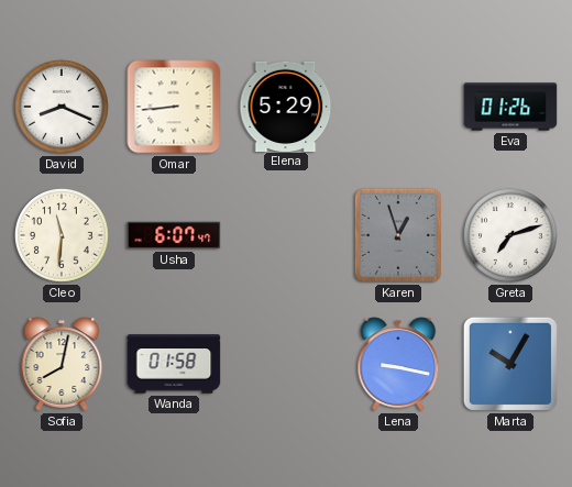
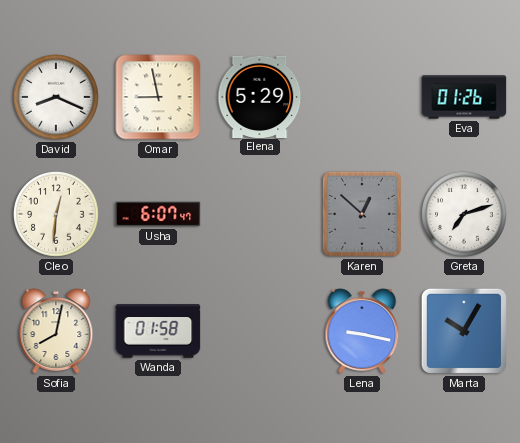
Omar: 8:44 -> 8:58 (158, 97)
Cleo: 11:31 -> 12:31 (56, 214)
Karen: 12:57 -> 12:52 (362, 214)
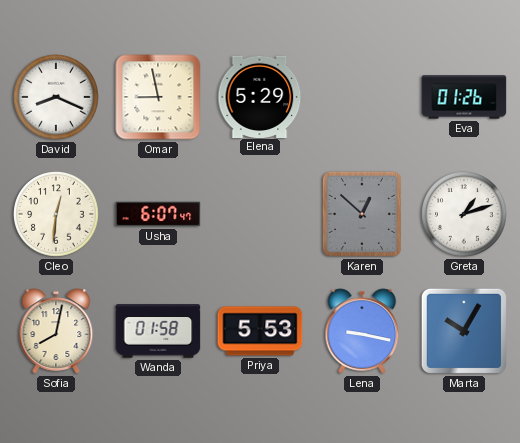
Greta: 7:12 -> 1:12 (464, 214)
Priya: none -> 5:53 (260, 331)
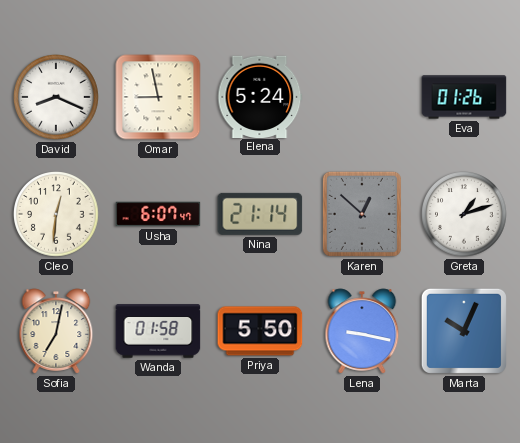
Elena: 5:29 -> 5:24 (260, 96)
Nina: none -> 21:14 (260, 214)
Sofia: 8:02 -> 7:02 (56, 331)
Priya: 5:53 -> 5:50 (260, 331)
Marta: 10:05 -> 10:04 (464, 331)
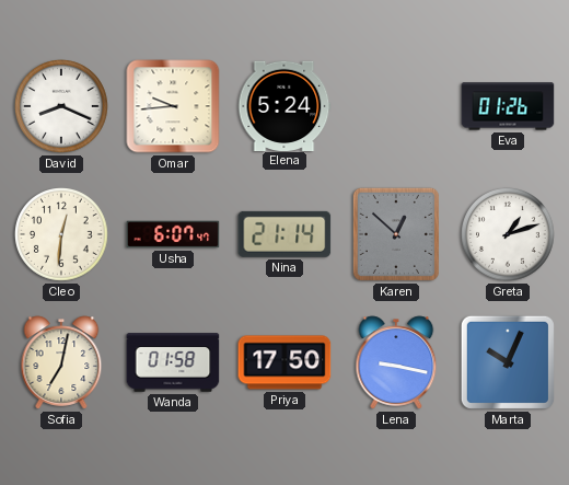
Omar: 8:58 -> 9:44 (173, 106)
Priya: 5:50 -> 17:50 (284, 362)
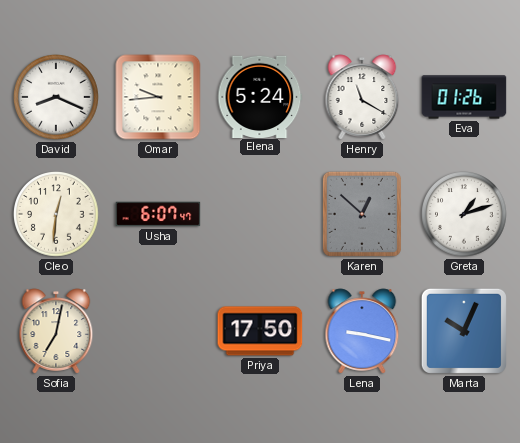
Henry: none -> 11:20 (362, 97)
Nina: 21:14 -> none (284, 234)
Wanda: 01:58 -> none (173, 362)
